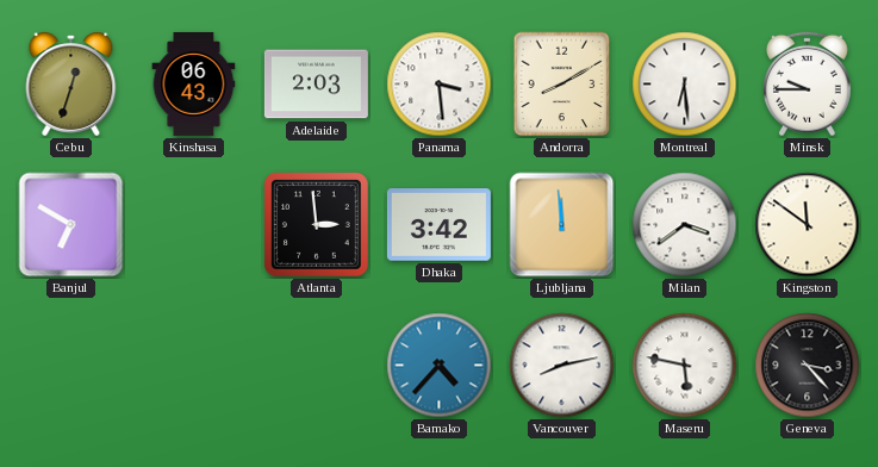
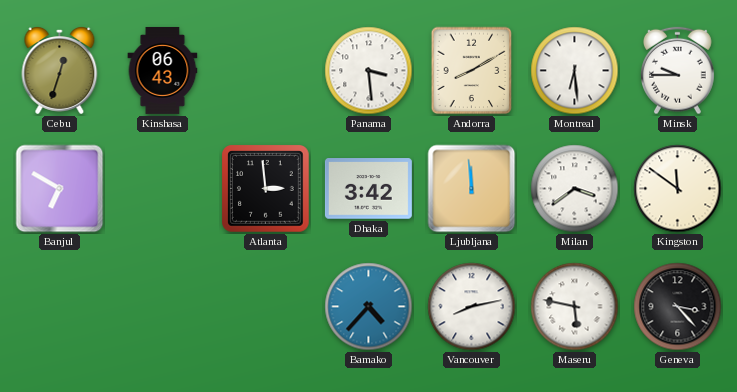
Adelaide: 2:03 -> none (316, 85)
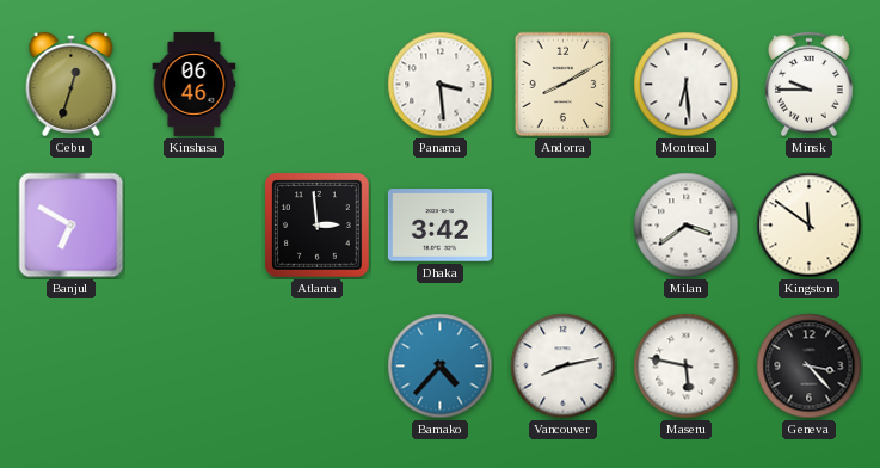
Kinshasa: 06:43 -> 06:46 (195, 84)
Ljubljana: 11:59 -> none (472, 189)
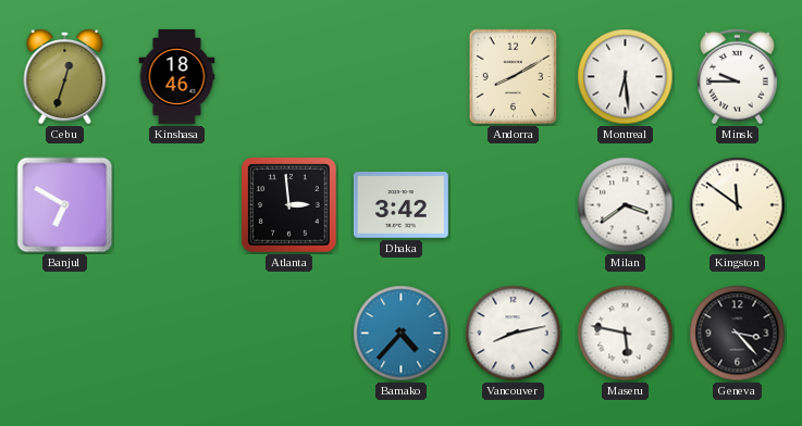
Kinshasa: 06:46 -> 18:46 (177, 76)
Panama: 3:29 -> none (441, 85)
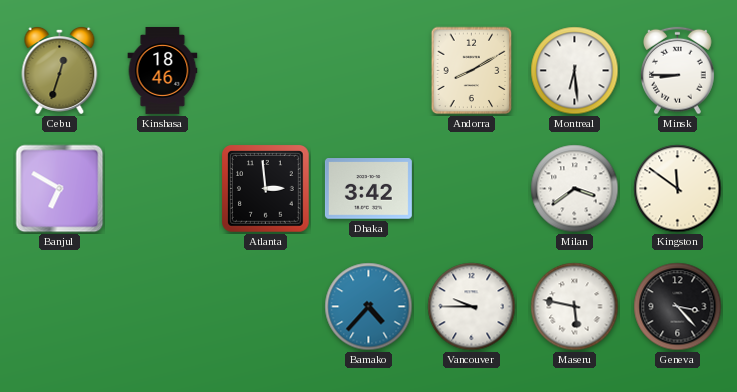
Minsk: 9:45 -> 8:45 (678, 71)
Vancouver: 8:13 -> 9:45 (472, 307)
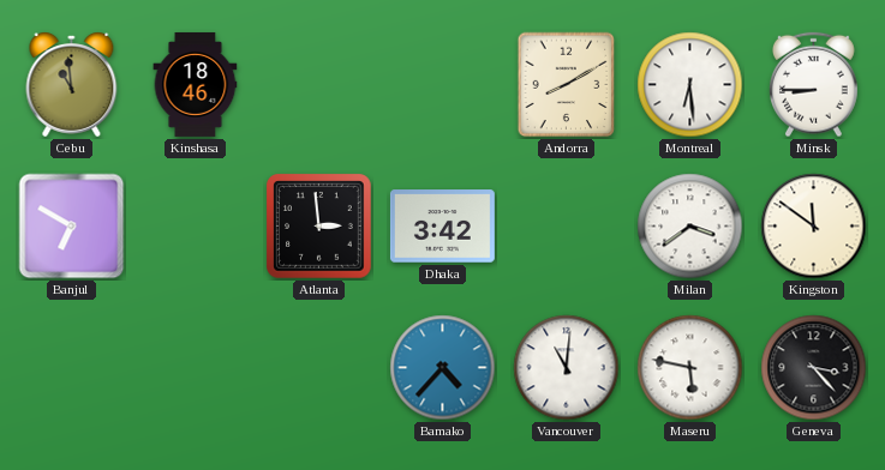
Cebu: 12:33 -> 10:59 (72, 85)
Vancouver: 9:45 -> 11:01 (567, 368)
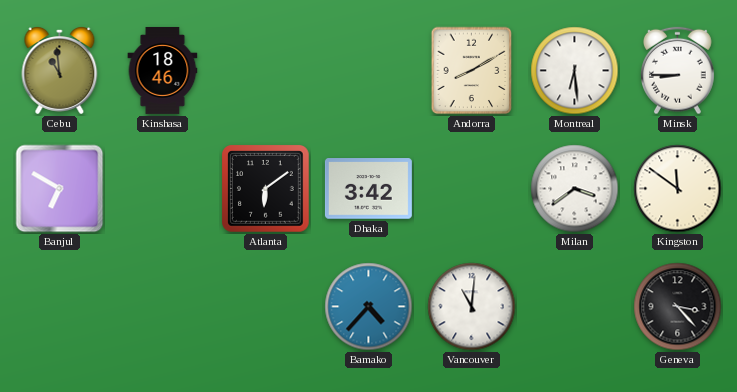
Atlanta: 2:59 -> 6:09 (266, 189)
Maseru: 5:47 -> none (690, 368)
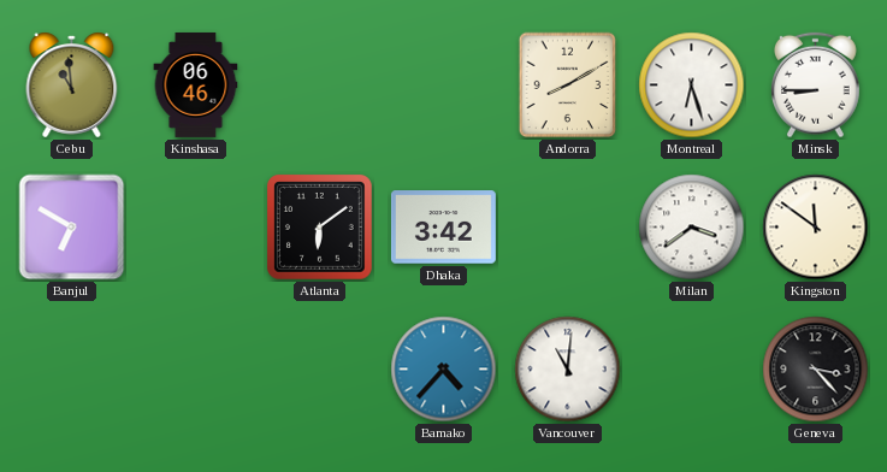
Kinshasa: 18:46 -> 06:46 (196, 84)
Montreal: 6:29 -> 6:27 (692, 85)
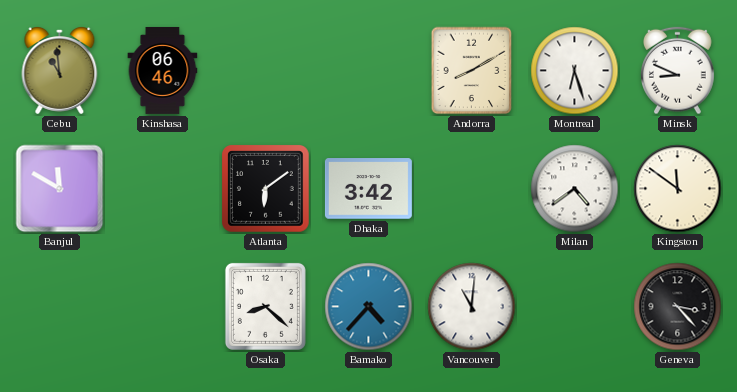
Minsk: 8:45 -> 8:49 (678, 71)
Banjul: 6:50 -> 11:50 (60, 189)
Milan: 3:39 -> 4:39 (575, 189)
Osaka: none -> 8:22 (265, 306)
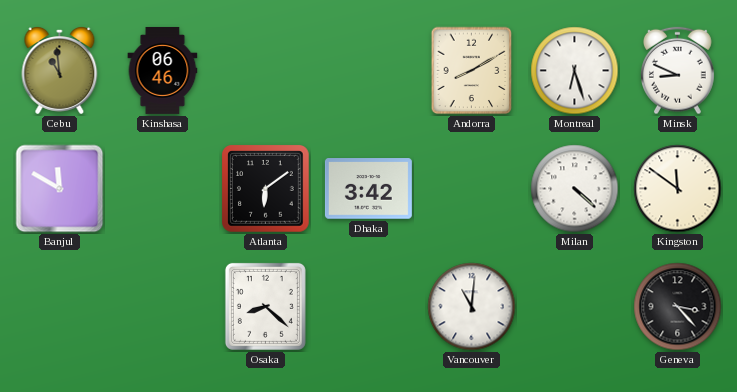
Milan: 4:39 -> 4:22 (575, 189)
Bamako: 4:37 -> none (369, 307)
